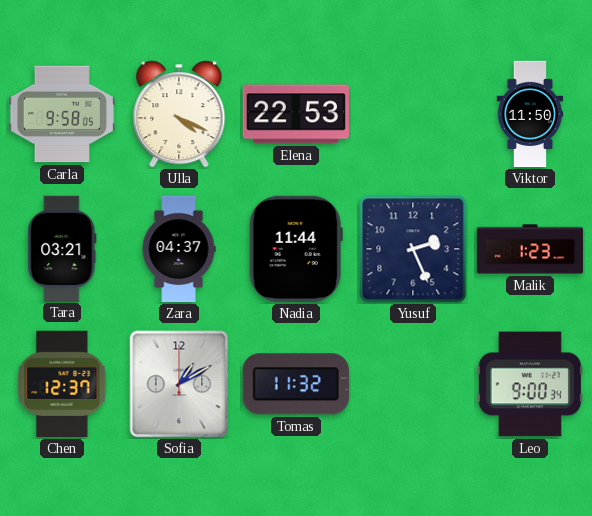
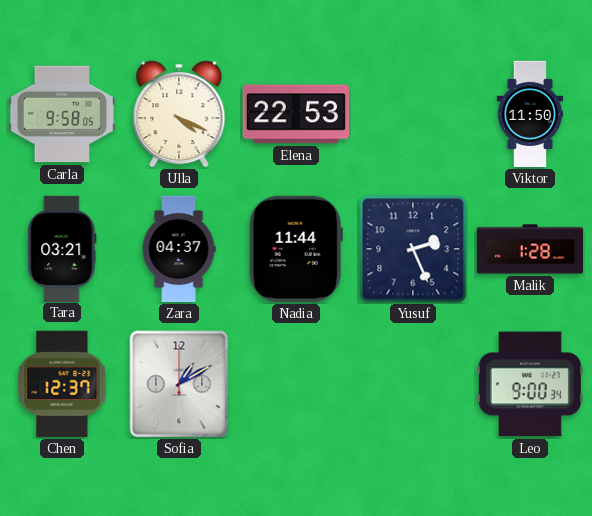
Malik: 1:23 -> 1:28 (530, 249)
Tomas: 11:32 -> none (296, 384)
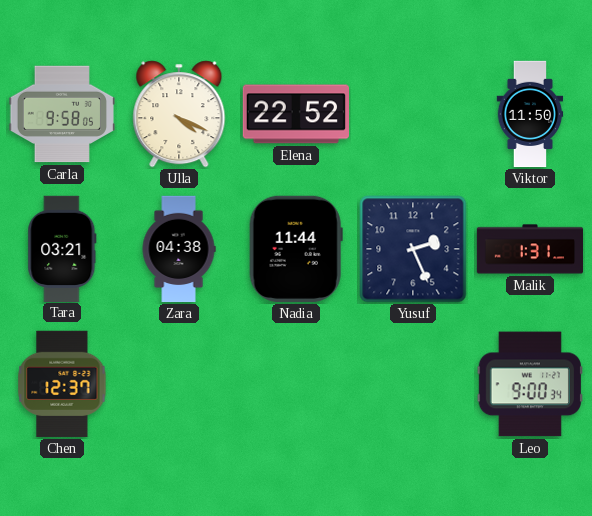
Elena: 22:53 -> 22:52 (295, 114)
Zara: 04:37 -> 04:38 (179, 249)
Malik: 1:28 -> 1:31 (530, 249)
Sofia: 1:10 -> none (179, 384)
